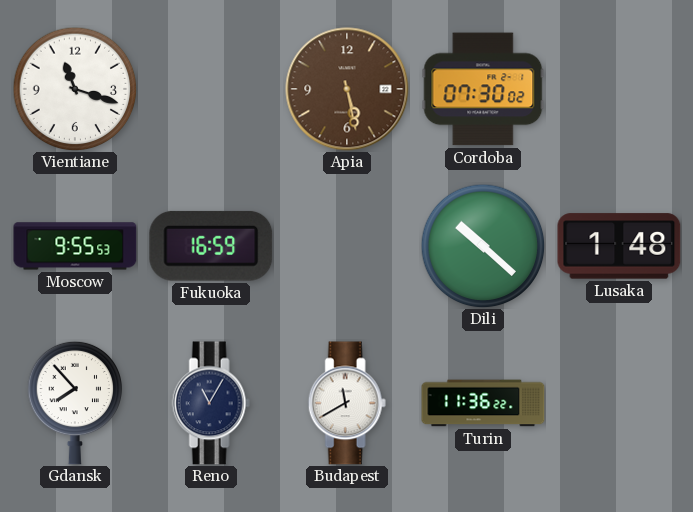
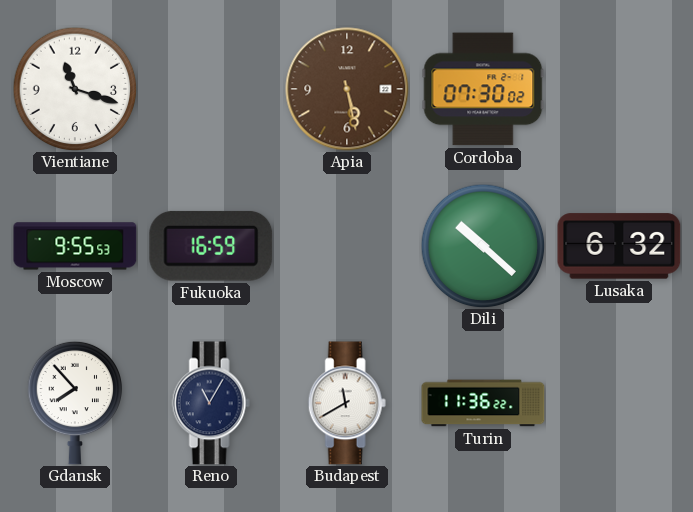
Lusaka: 1:48 -> 6:32 (619, 246)
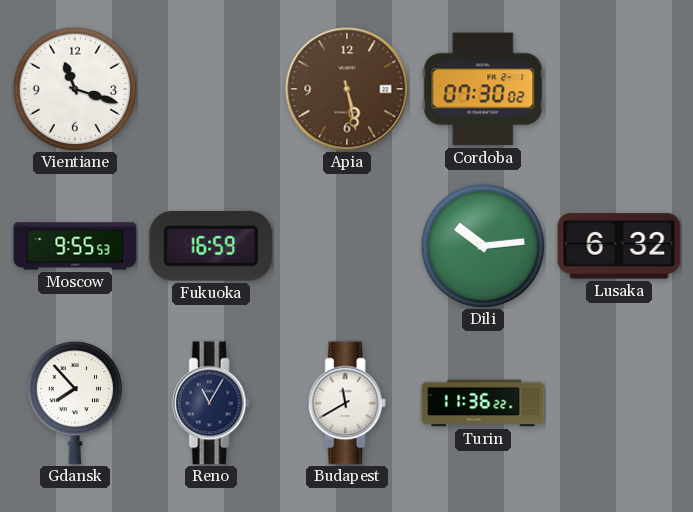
Dili: 10:22 -> 10:14 (483, 246)
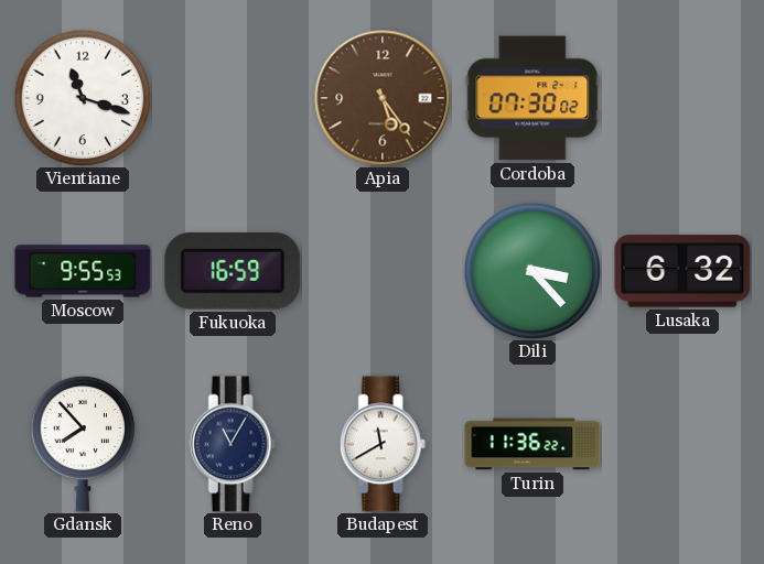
Apia: 5:28 -> 5:24 (383, 98)
Dili: 10:14 -> 3:23 (532, 271)
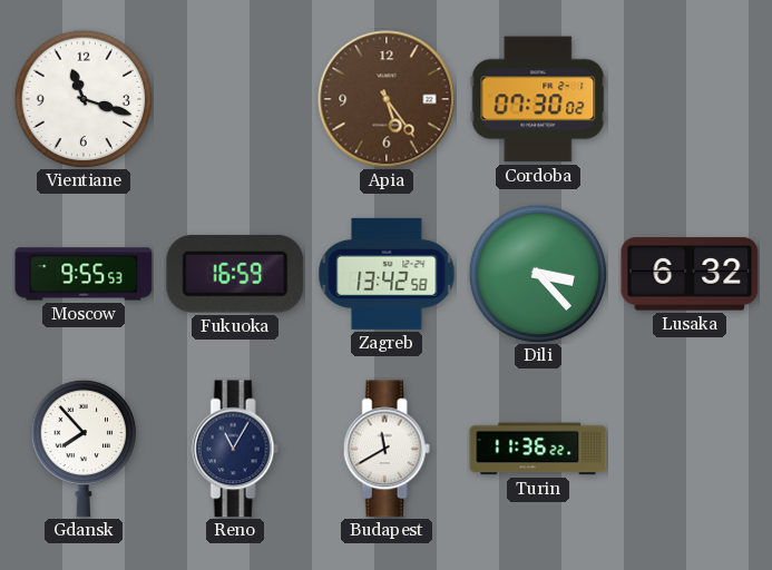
Zagreb: none -> 13:42 (387, 274)
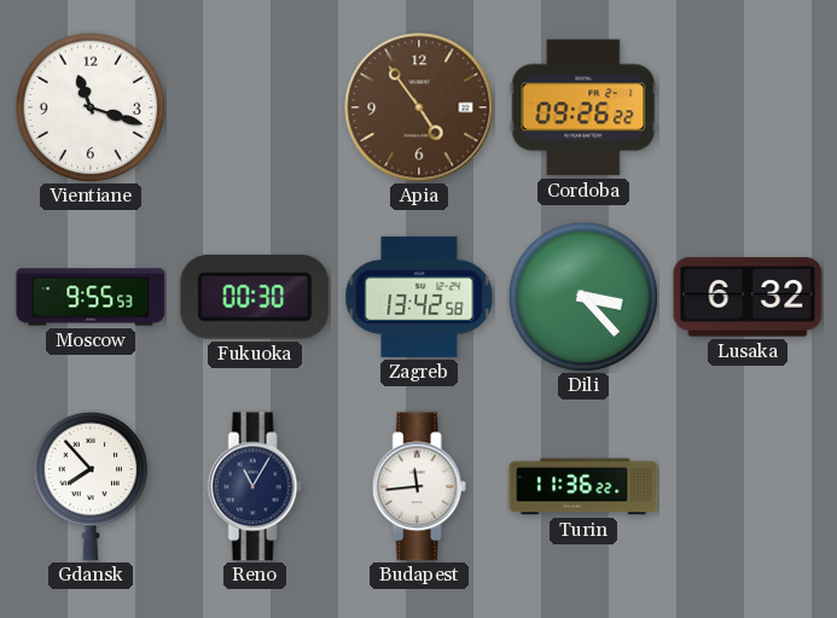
Apia: 5:24 -> 4:54 (419, 107)
Cordoba: 07:30 -> 09:26 (583, 107)
Fukuoka: 16:59 -> 00:30 (255, 297)
Budapest: 11:40 -> 11:44 (419, 486)
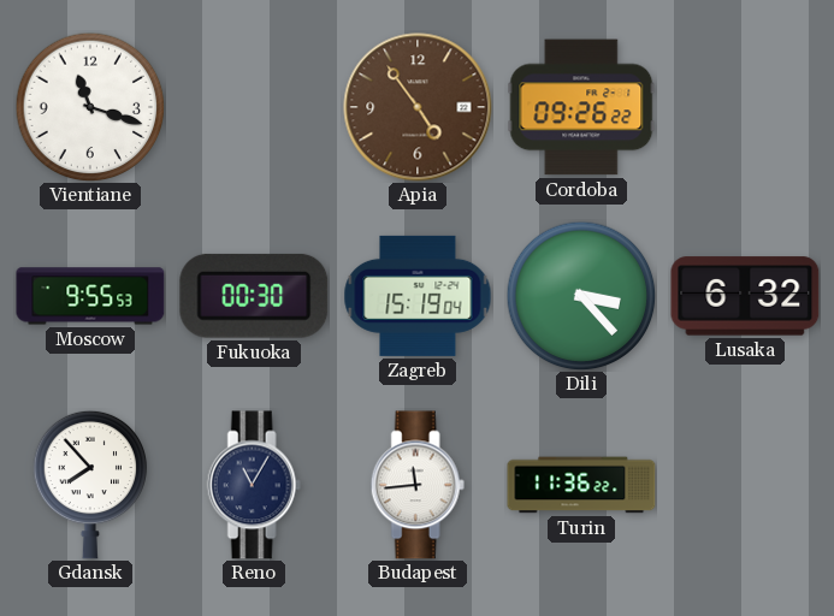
Zagreb: 13:42 -> 15:19 (418, 296)
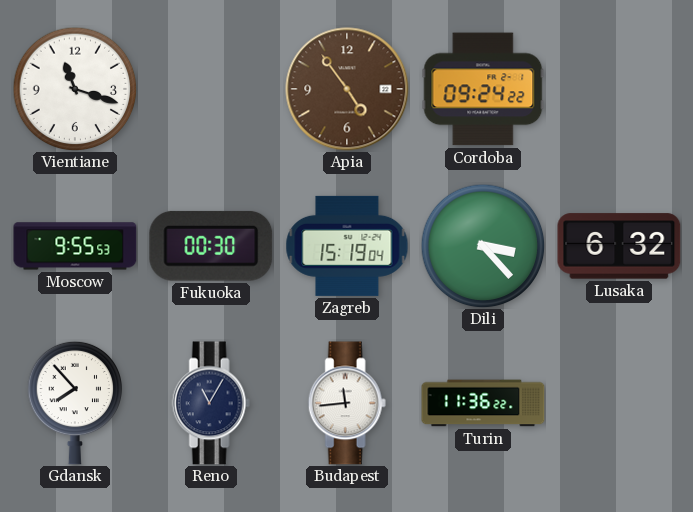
Cordoba: 09:26 -> 09:24 (483, 89)
